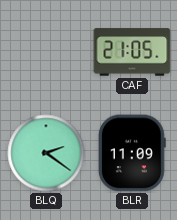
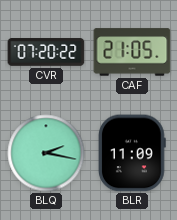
CVR: none -> 07:20 (46, 52)
BLQ: 2:21 -> 2:17 (46, 153)
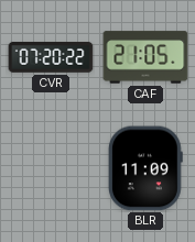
BLQ: 2:17 -> none (46, 153)
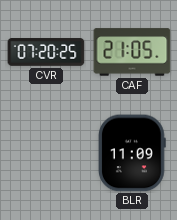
CVR: 07:20:22 -> 07:20:25 (46, 52)
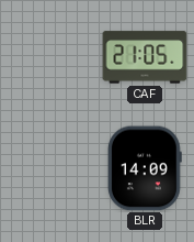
CVR: 07:20 -> none (46, 52)
BLR: 11:09 -> 14:09 (145, 168)
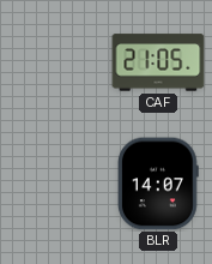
BLR: 14:09 -> 14:07 (158, 184)
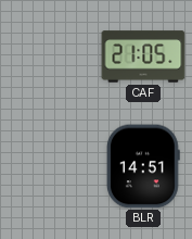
BLR: 14:07 -> 14:51 (143, 166)
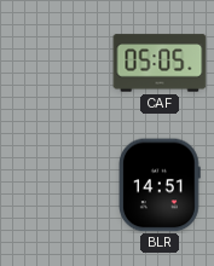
CAF: 21:05 -> 05:05 (160, 63)
